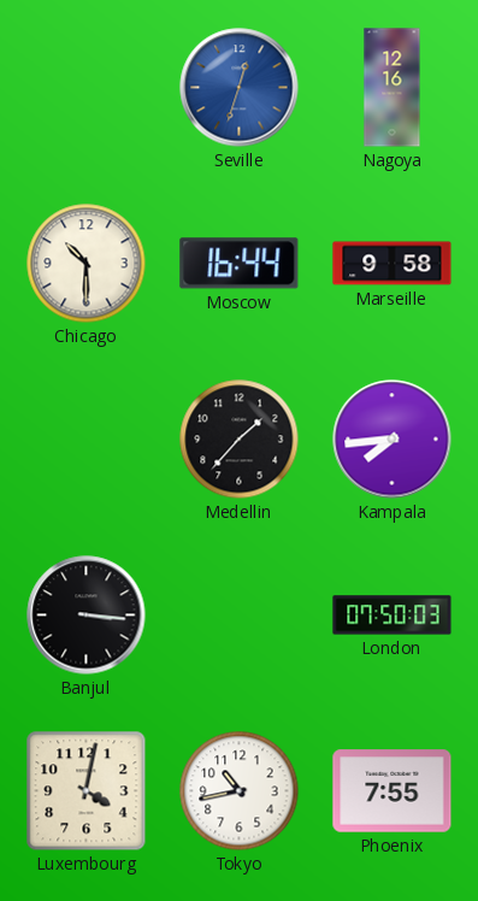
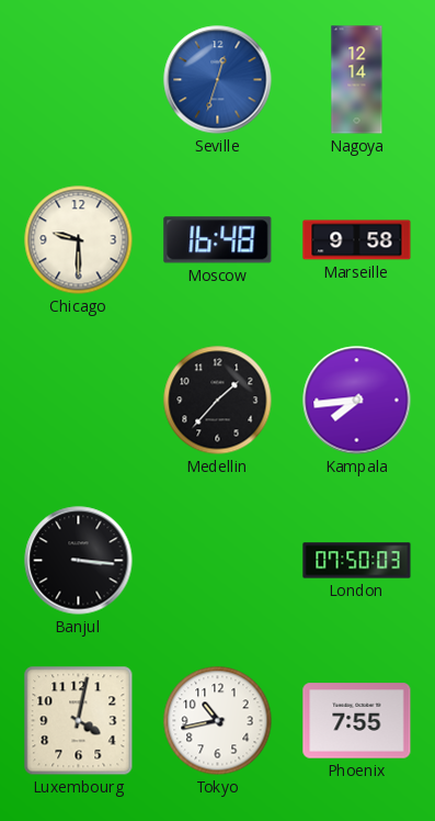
Nagoya: 12:16 -> 12:14 (357, 80)
Chicago: 10:30 -> 9:30 (79, 240)
Moscow: 16:44 -> 16:48 (218, 240)
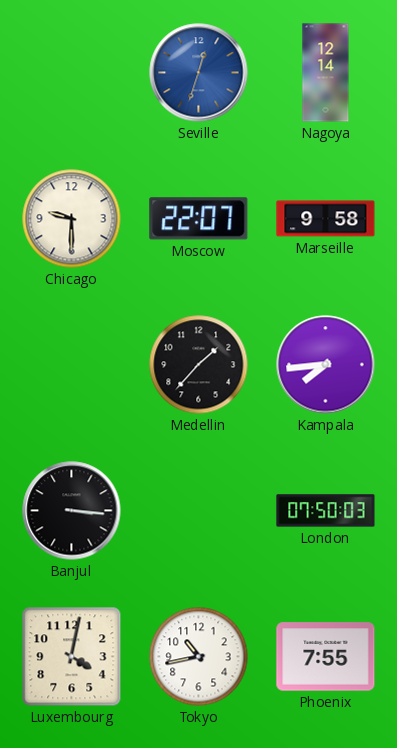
Moscow: 16:48 -> 22:07 (199, 219)
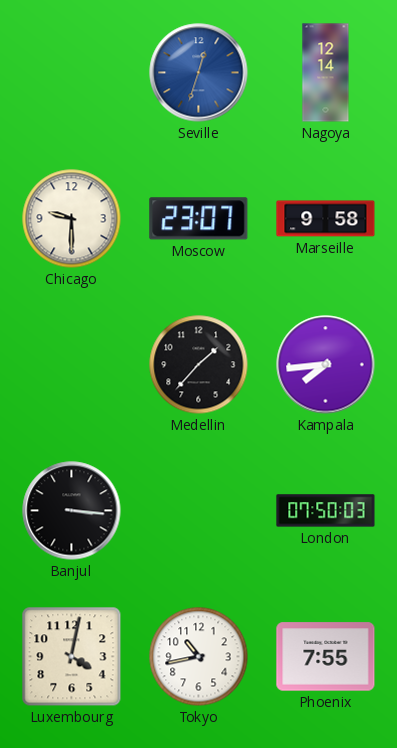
Moscow: 22:07 -> 23:07 (199, 219)
